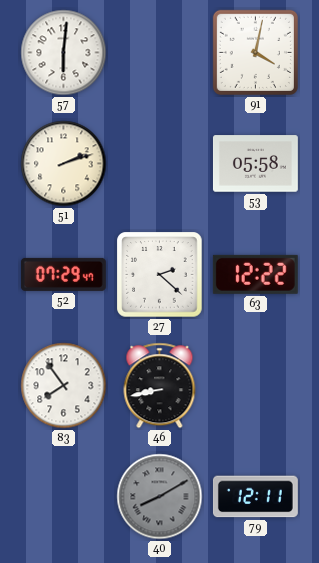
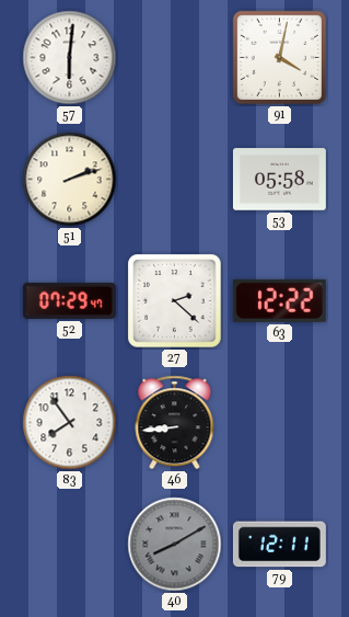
46: 8:43 -> 8:44 (175, 423)
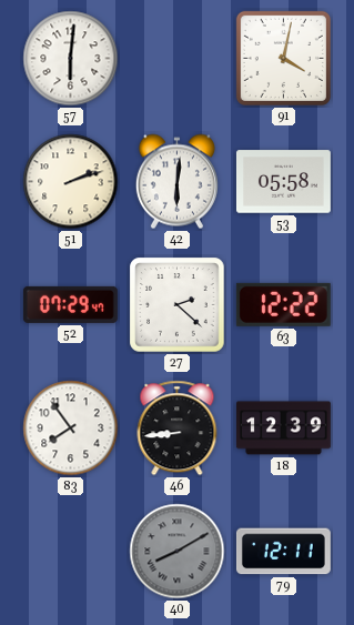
42: none -> 6:01 (176, 182)
18: none -> 12:39 (283, 429)
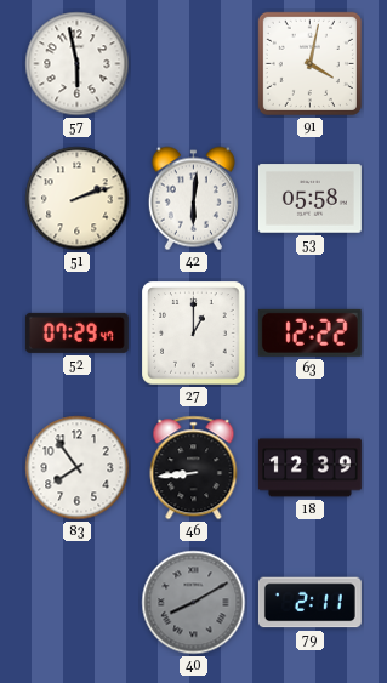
57: 6:01 -> 5:58 (78, 64)
27: 2:22 -> 1:00 (194, 334)
79: 12:11 -> 2:11 (309, 603)
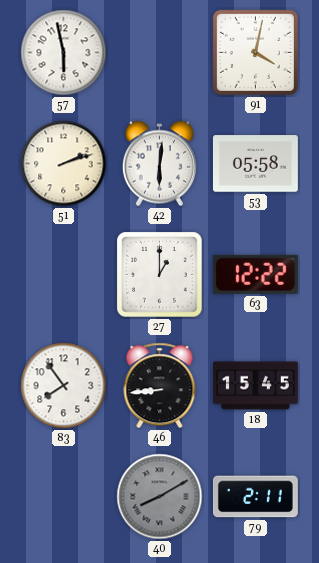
52: 07:29 -> none (76, 332)
18: 12:39 -> 15:45 (255, 386)
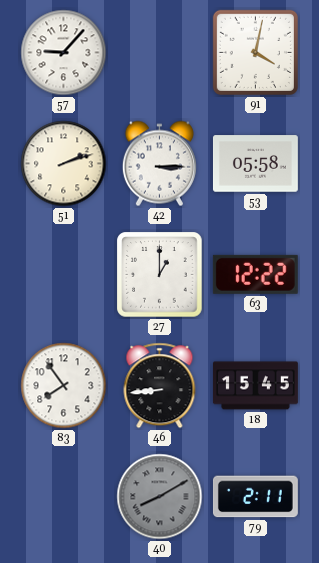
57: 5:58 -> 9:07 (64, 53)
42: 6:01 -> 3:15 (159, 164)
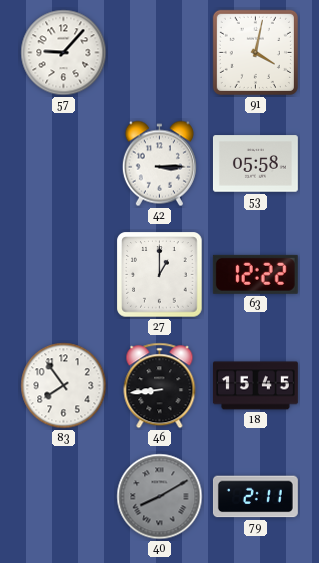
51: 2:12 -> none (64, 164)
